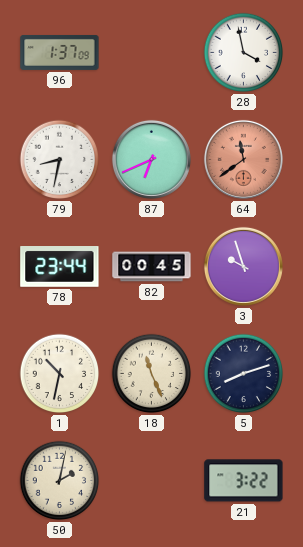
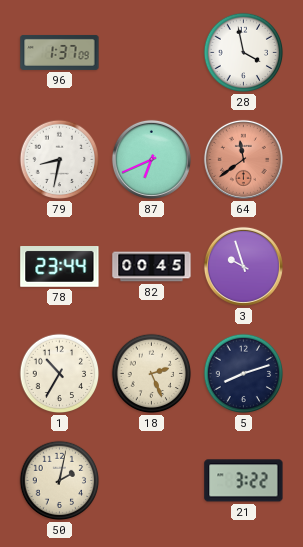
1: 10:32 -> 10:35 (60, 374)
18: 11:26 -> 2:26 (152, 374)
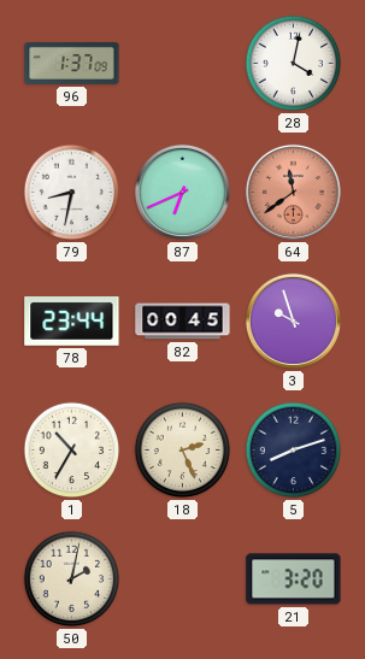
28: 3:58 -> 4:02 (294, 64)
21: 3:22 -> 3:20 (294, 579)
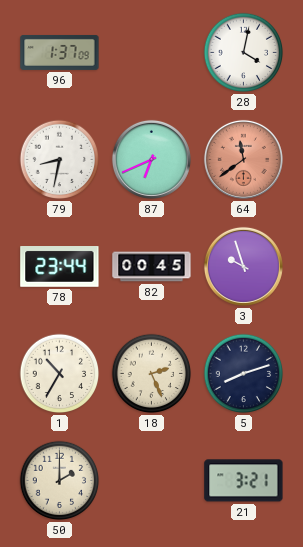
50: 2:02 -> 2:00 (60, 481)
21: 3:20 -> 3:21 (244, 481)
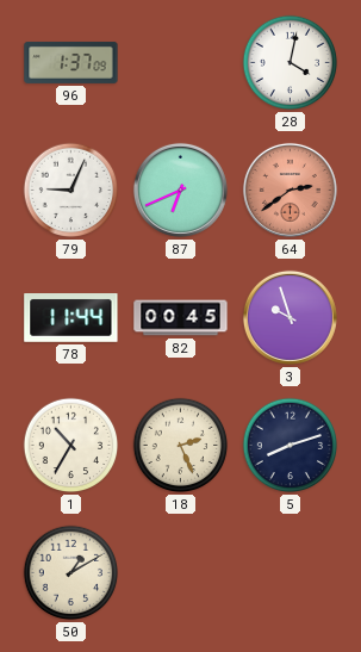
79: 8:32 -> 9:04 (71, 191)
64: 11:39 -> 2:39 (290, 190)
78: 23:44 -> 11:44 (71, 318)
50: 2:00 -> 1:10 (71, 573)
21: 3:21 -> none (244, 481)
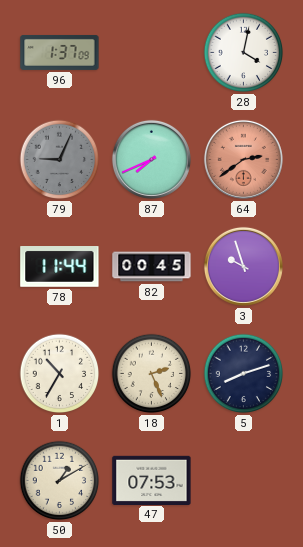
79 dial: white -> grey (60, 160)
87: 6:41 -> 7:41 (151, 159)
47: none -> 07:53 (152, 480)
